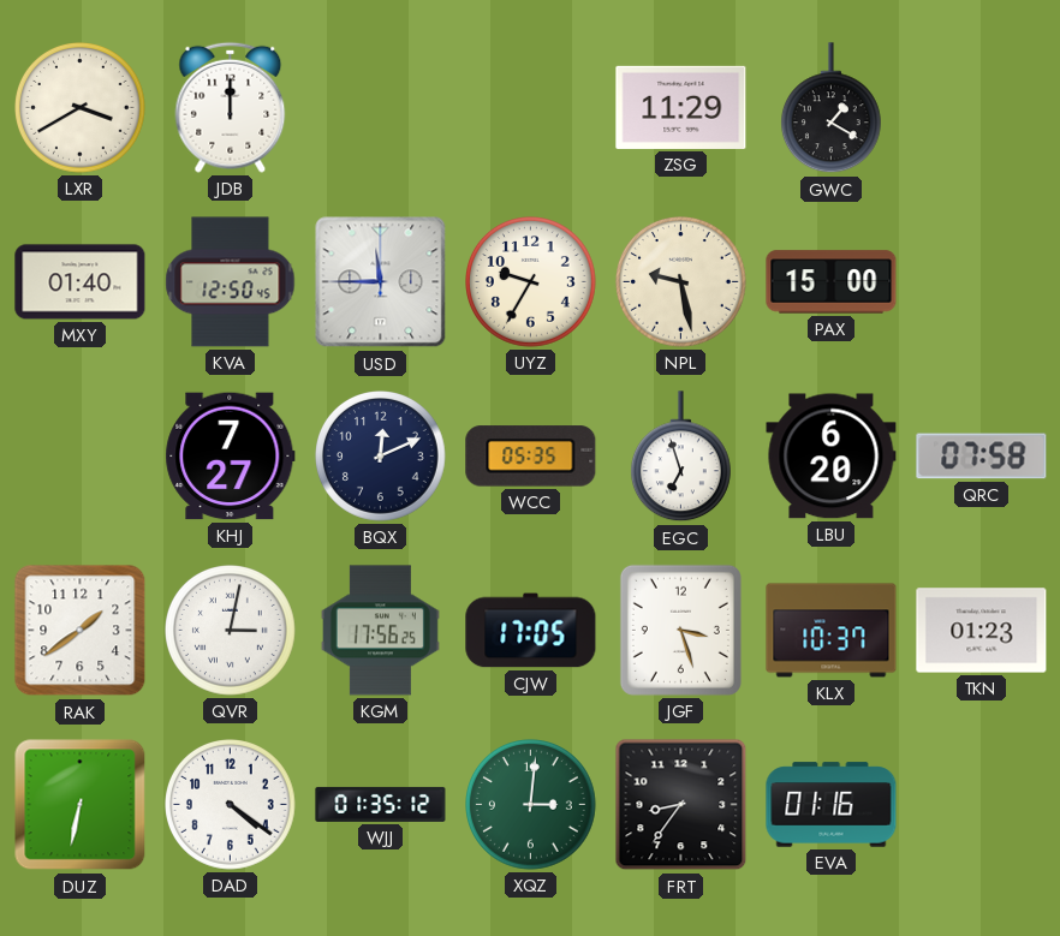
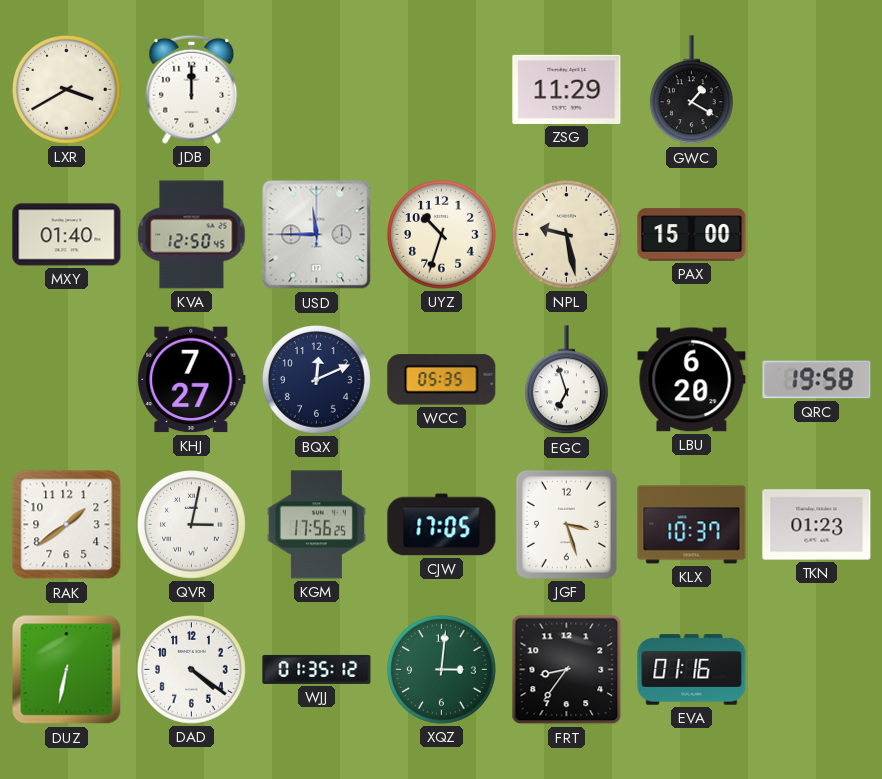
UYZ: 9:35 -> 10:33 (442, 235)
QRC: 07:58 -> 19:58 (817, 380)
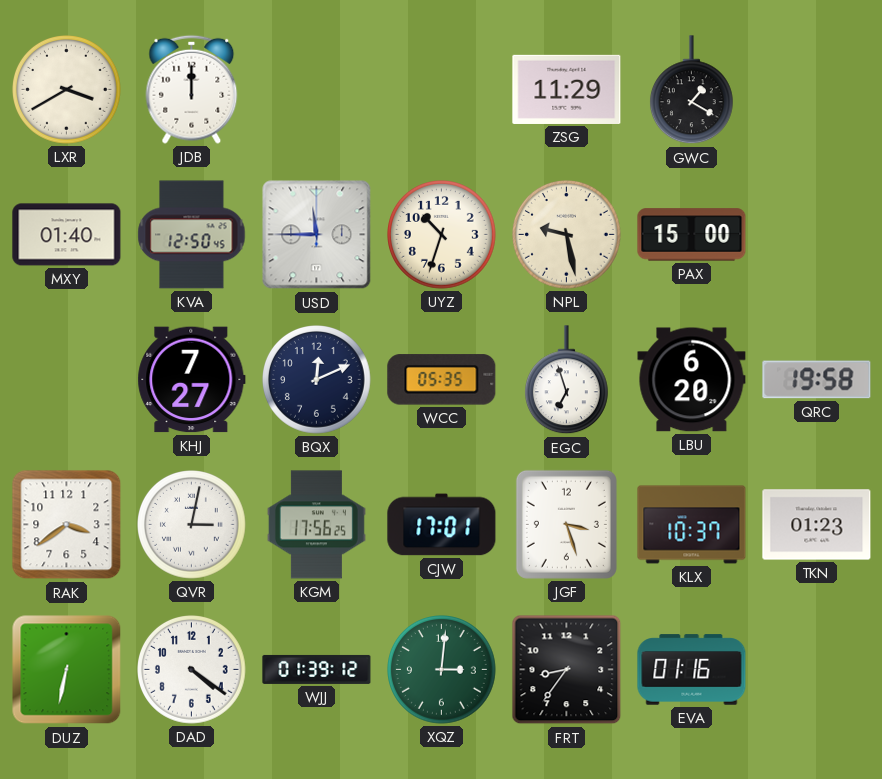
RAK: 1:39 -> 3:39 (67, 525)
CJW: 17:05 -> 17:01 (442, 525)
WJJ: 01:35 -> 01:39 (317, 669)
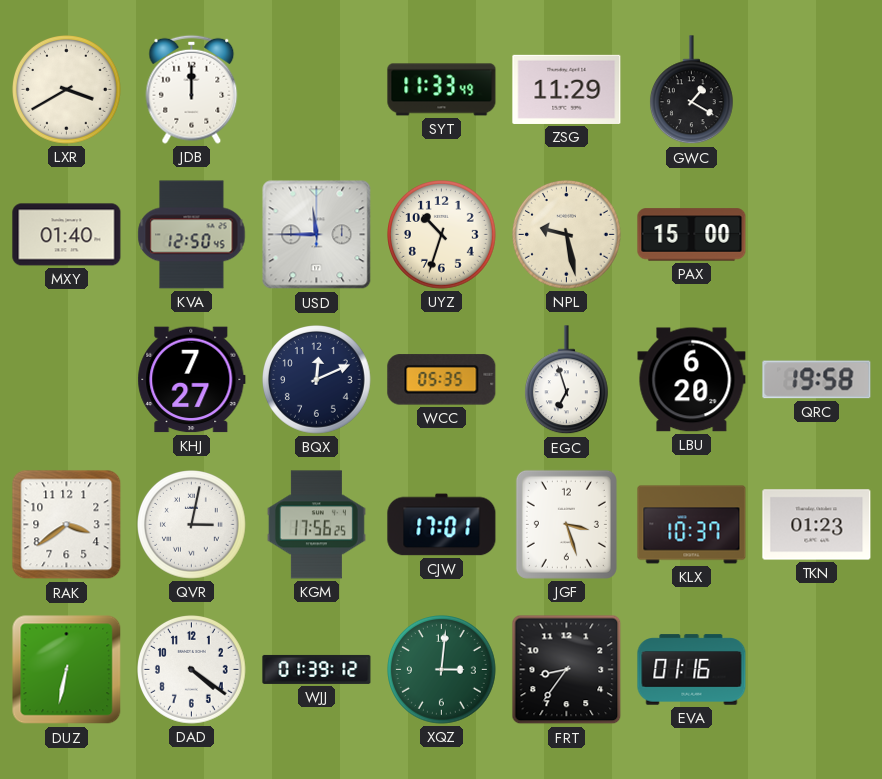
SYT: none -> 11:33 (442, 90)
